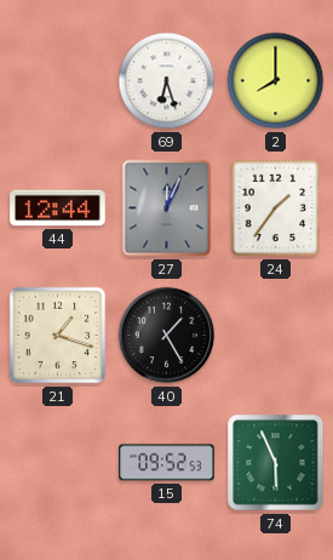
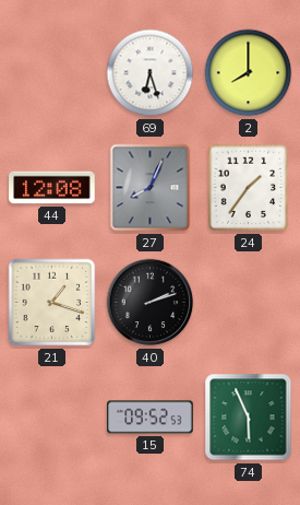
44: 12:44 -> 12:08 (52, 188)
27: 12:04 -> 8:04 (151, 188)
40: 1:25 -> 2:12 (151, 303)
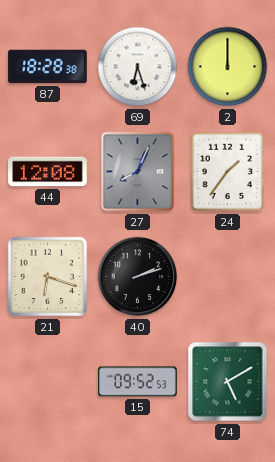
87: none -> 18:28 (48, 67)
2: 8:00 -> 12:00 (228, 67)
21: 1:18 -> 6:18 (48, 277)
74: 5:56 -> 5:10 (228, 382)
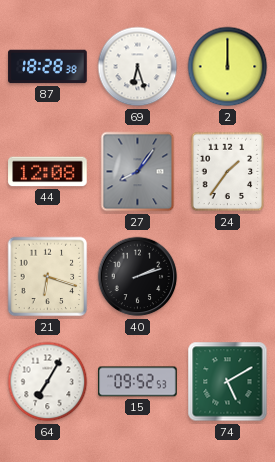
27: 8:04 -> 8:06 (138, 172)
64: none -> 7:05 (48, 382)
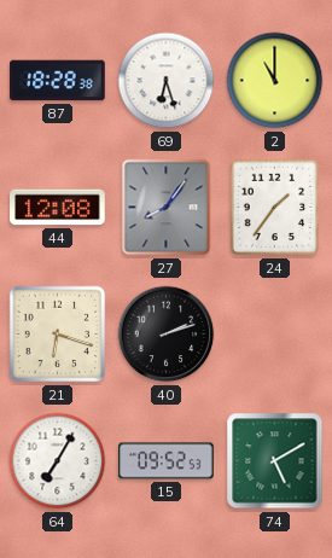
2: 12:00 -> 11:00 (275, 81)
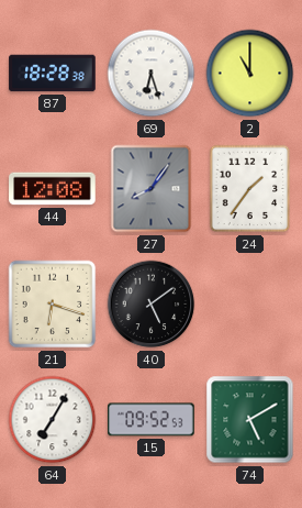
40: 2:12 -> 5:09 (152, 305)
